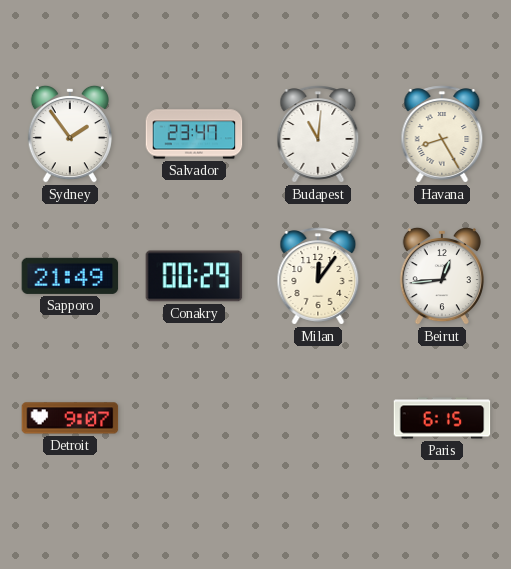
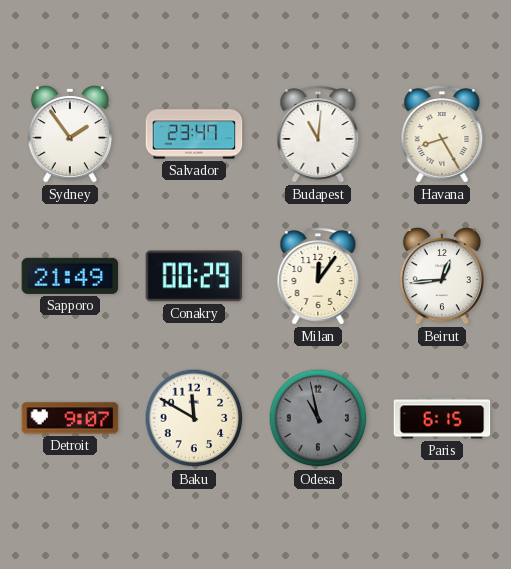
Baku: none -> 11:50 (194, 418)
Odesa: none -> 10:58 (318, 418)
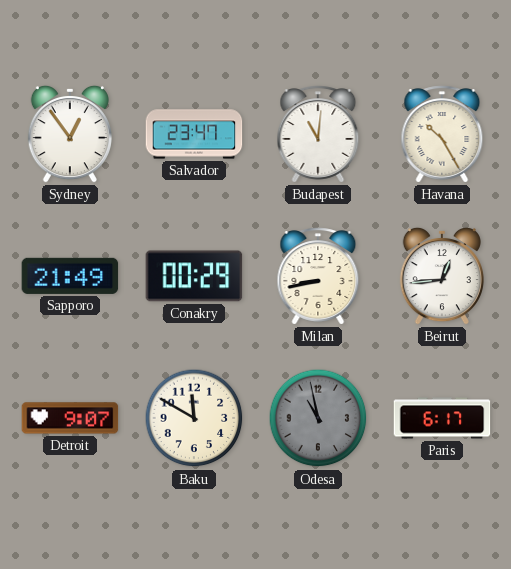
Sydney: 1:54 -> 12:54 (70, 134)
Havana: 8:25 -> 10:25 (442, 134)
Milan: 12:06 -> 8:43 (318, 276)
Paris: 6:15 -> 6:17 (442, 418)
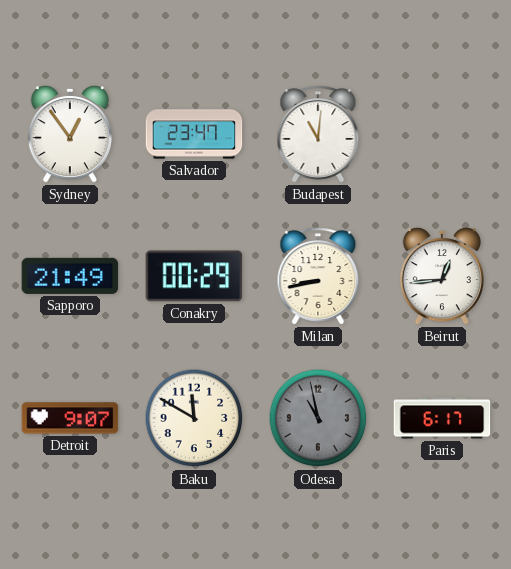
Havana: 10:25 -> none (442, 134)
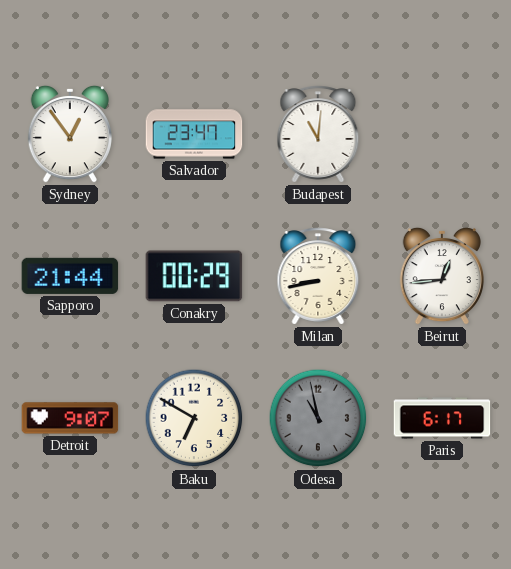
Sapporo: 21:49 -> 21:44 (70, 276)
Baku: 11:50 -> 6:50 (194, 418)
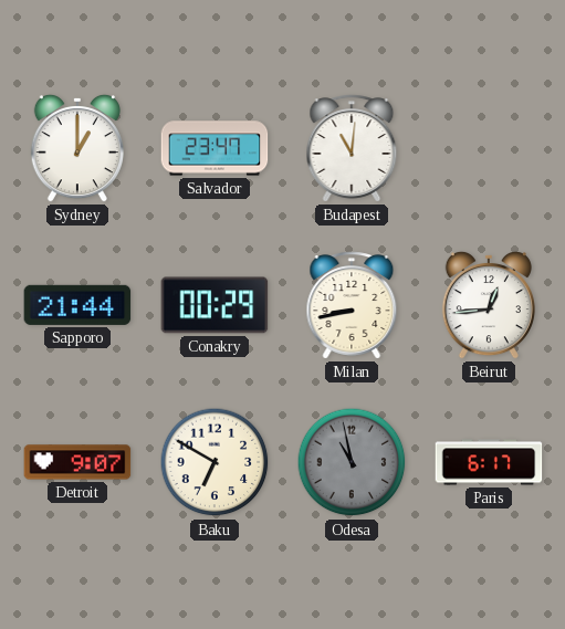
Sydney: 12:54 -> 1:00 (77, 148)
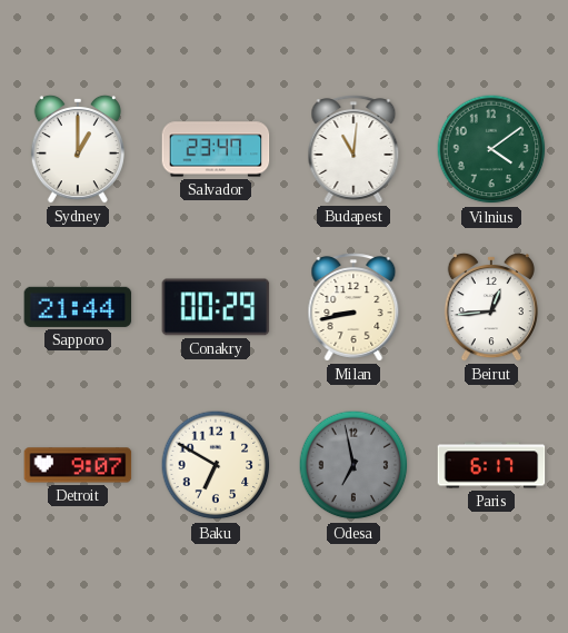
Vilnius: none -> 4:09 (491, 149)
Odesa: 10:58 -> 6:58 (353, 465)
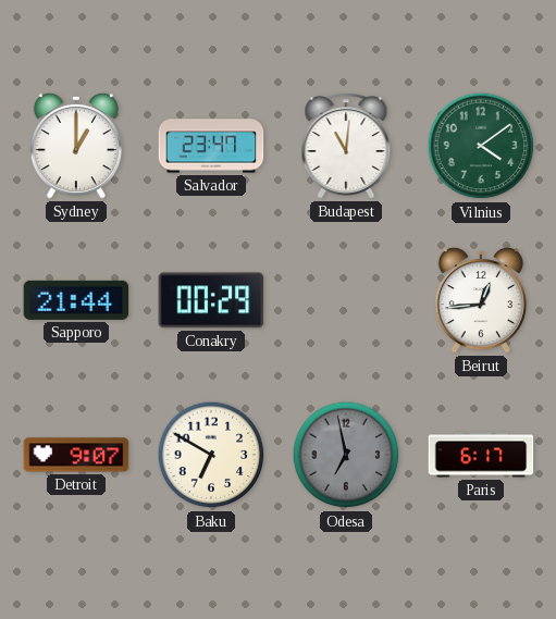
Milan: 8:43 -> none (353, 307)
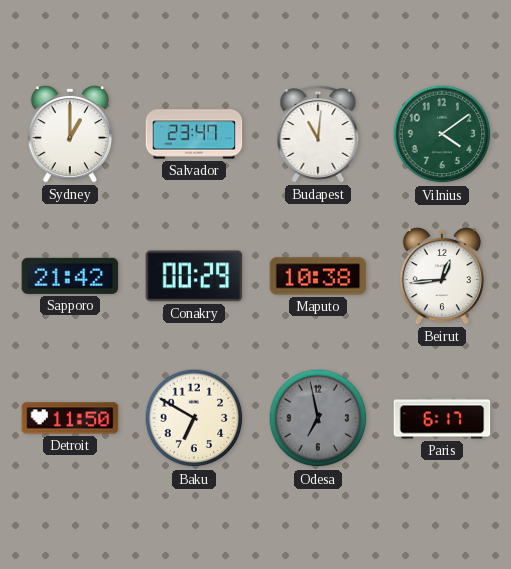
Sapporo: 21:44 -> 21:42 (70, 276)
Maputo: none -> 10:38 (318, 276)
Detroit: 9:07 -> 11:50 (70, 418)
